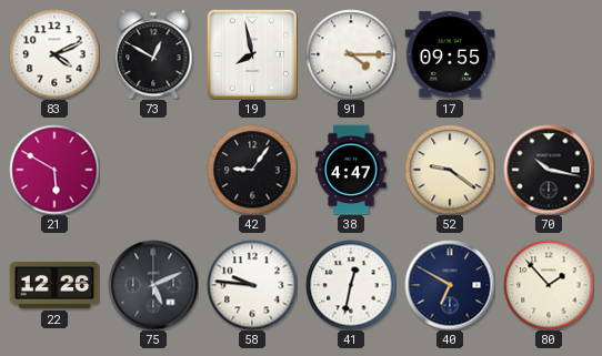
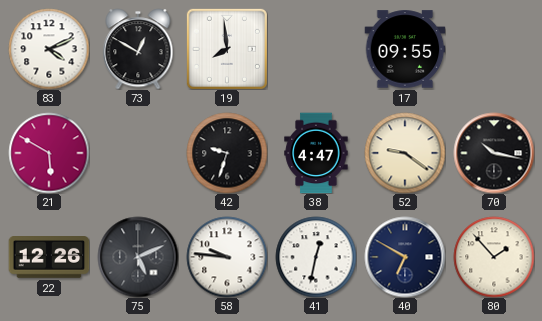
19: 7:58 -> 7:59 (227, 49)
91: 4:15 -> none (351, 54)
42: 9:06 -> 9:33 (227, 153)
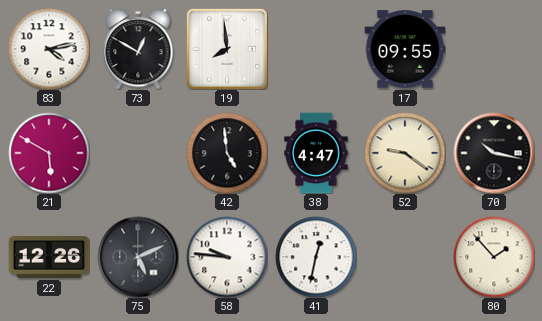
83: 4:11 -> 4:13 (49, 49)
42: 9:33 -> 4:59 (227, 153)
40: 6:50 -> none (405, 257)
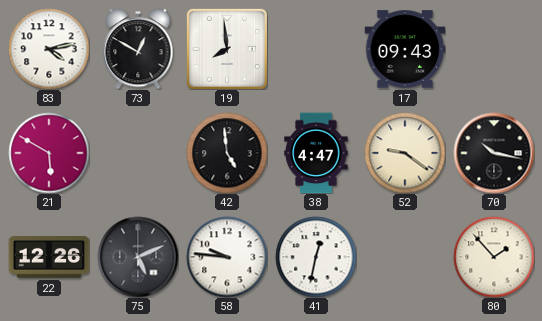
17: 09:55 -> 09:43 (405, 49)
